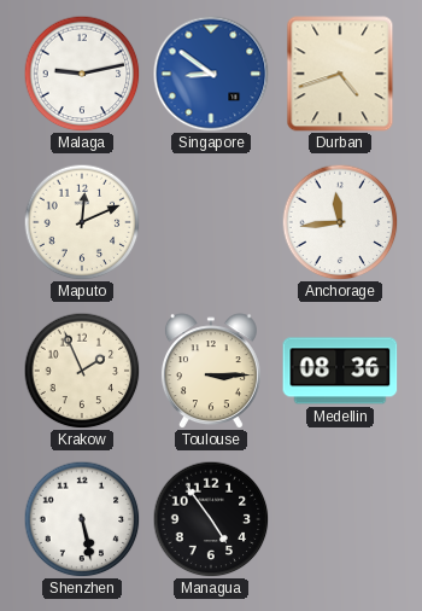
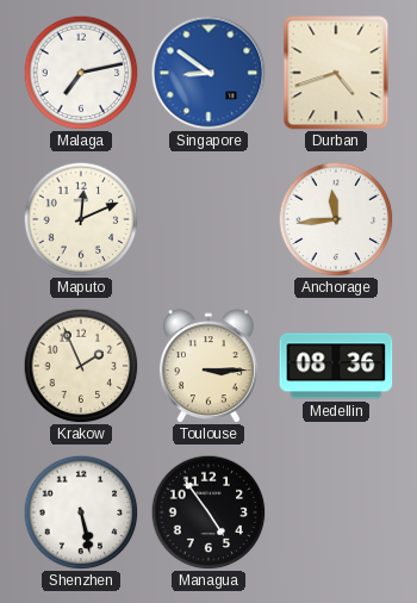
Malaga: 9:13 -> 7:13 (81, 73)
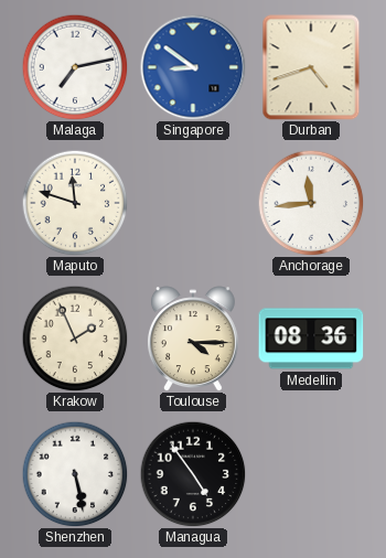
Maputo: 12:11 -> 11:48 (75, 203)
Toulouse: 3:15 -> 4:15 (193, 339)
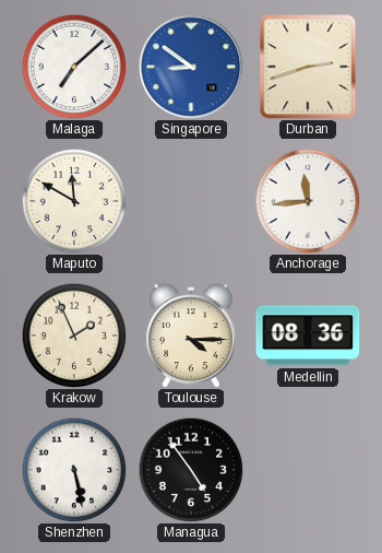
Malaga: 7:13 -> 7:08 (74, 67)
Durban: 4:42 -> 2:42 (308, 67)
Maputo: 11:48 -> 11:50 (74, 201)
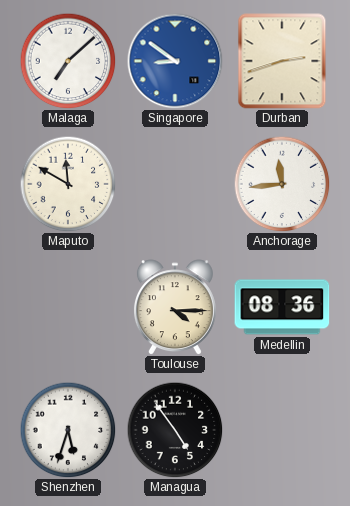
Krakow: 1:56 -> none (74, 336)
Shenzhen: 5:28 -> 5:33 (68, 430)
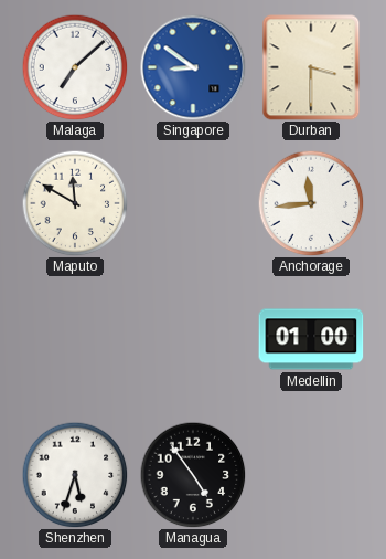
Durban: 2:42 -> 3:30 (311, 67)
Toulouse: 4:15 -> none (175, 307)
Medellin: 08:36 -> 01:00 (311, 339)
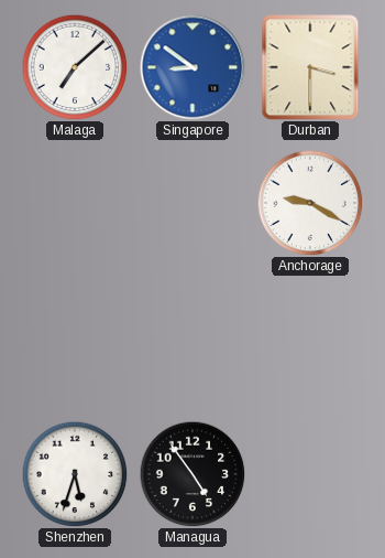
Maputo: 11:50 -> none (75, 203)
Anchorage: 11:44 -> 9:20 (310, 203)
Medellin: 01:00 -> none (311, 339)
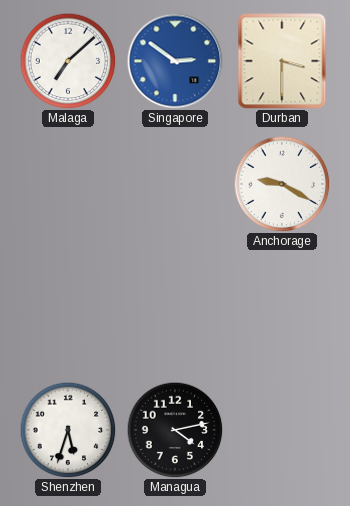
Singapore: 8:51 -> 2:51 (175, 61)
Managua: 4:54 -> 4:13 (175, 430)
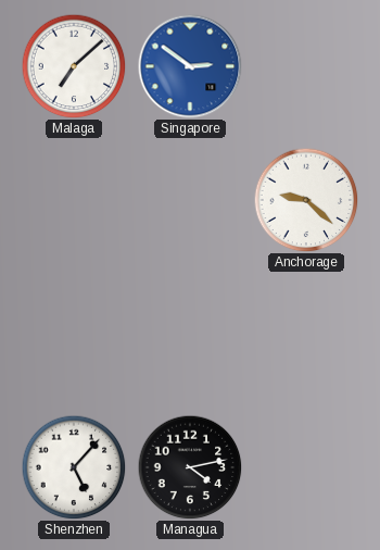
Durban: 3:30 -> none (282, 61)
Anchorage: 9:20 -> 9:22 (306, 200)
Shenzhen: 5:33 -> 5:07 (74, 467)
